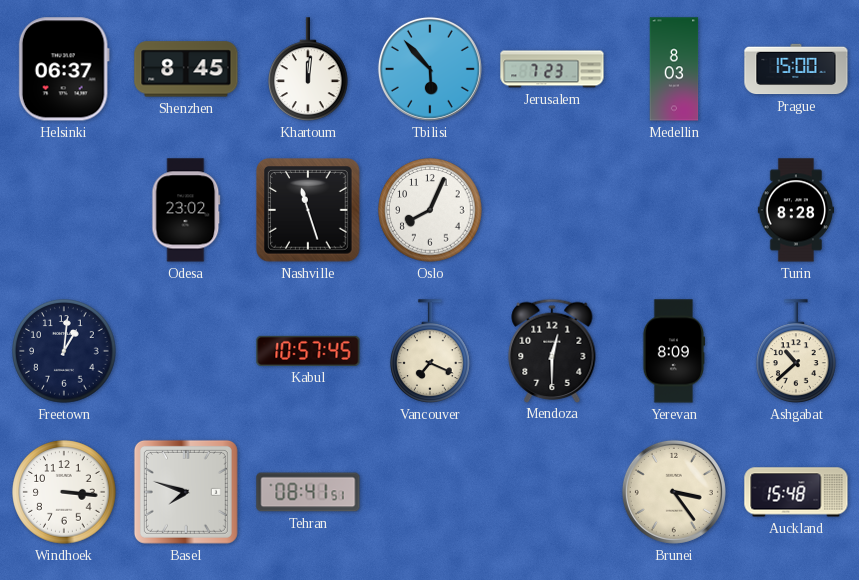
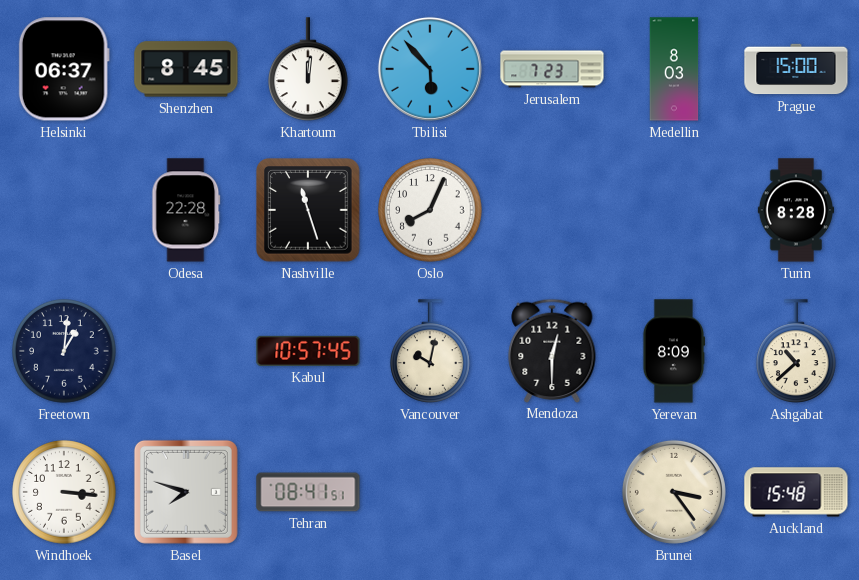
Odesa: 23:02 -> 22:28 (186, 210)
Vancouver: 7:19 -> 10:02 (431, 351)
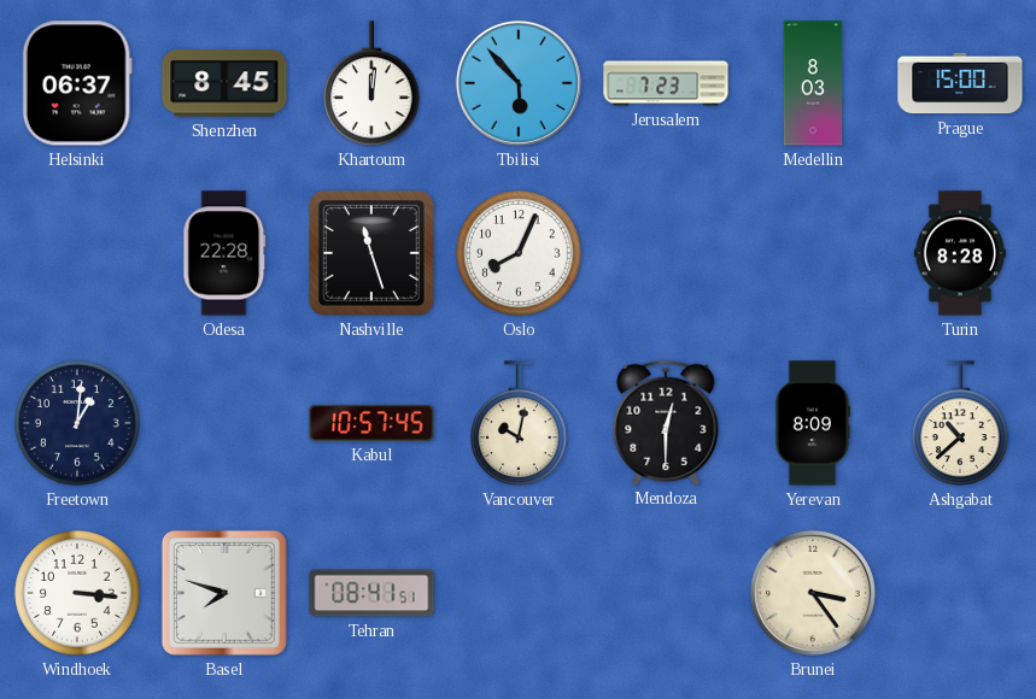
Auckland: 15:48 -> none (796, 492)
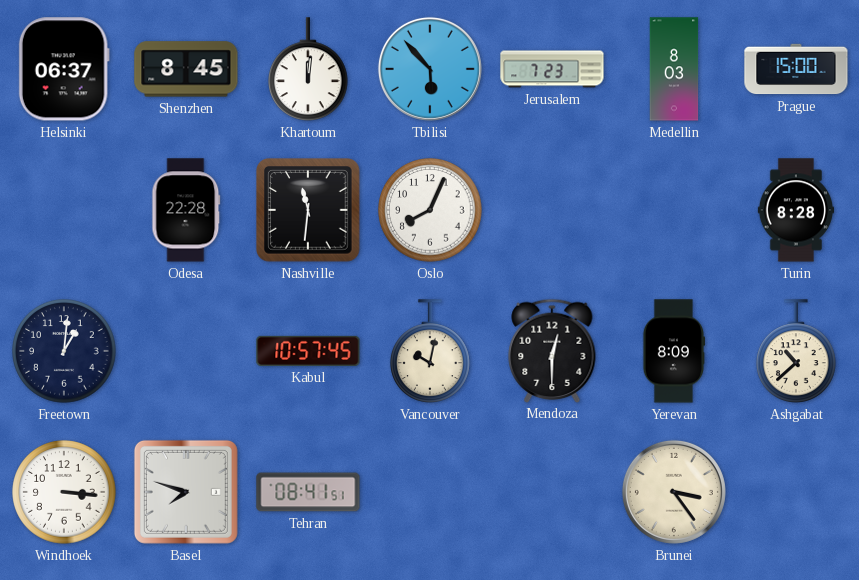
Nashville: 11:27 -> 11:31 (308, 210)
